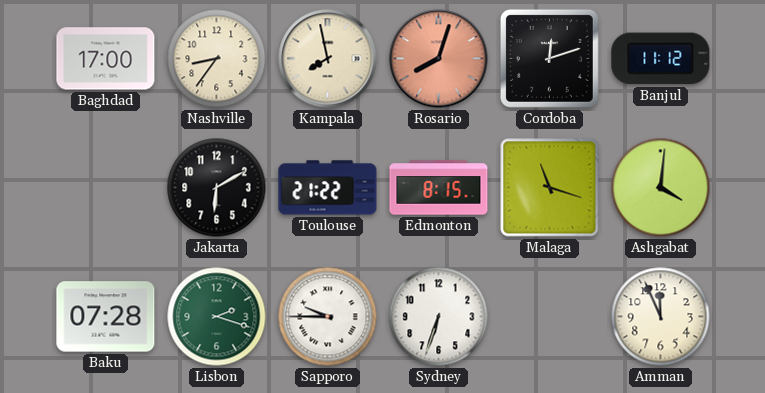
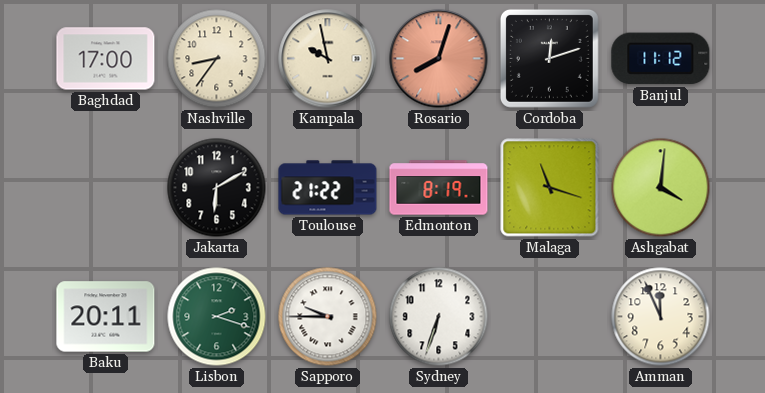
Kampala: 7:58 -> 9:58 (328, 59)
Edmonton: 8:15 -> 8:19 (439, 188)
Baku: 07:28 -> 20:11 (106, 317)
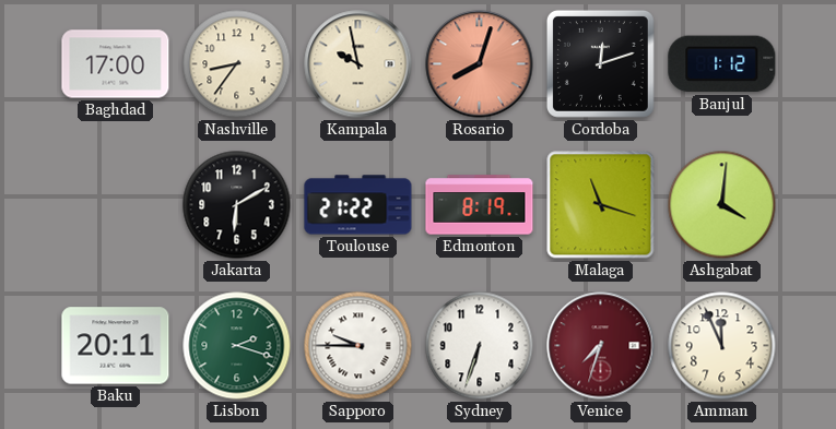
Banjul: 11:12 -> 1:12 (722, 64)
Venice: none -> 7:33 (601, 346)
